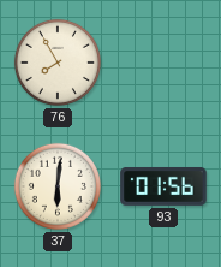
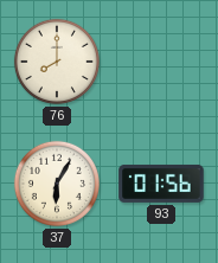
76: 7:55 -> 8:00 (57, 62)
37: 6:01 -> 6:05 (57, 184)
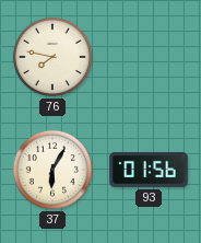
76: 8:00 -> 7:47 (52, 57)
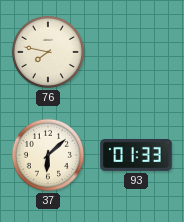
37: 6:05 -> 6:08 (48, 155)
93: 01:56 -> 01:33 (136, 155)
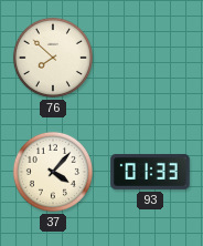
76: 7:47 -> 7:52 (53, 58)
37: 6:08 -> 4:07 (53, 172)
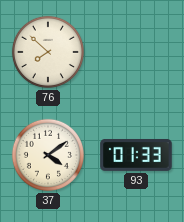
37: 4:07 -> 4:09 (48, 155)
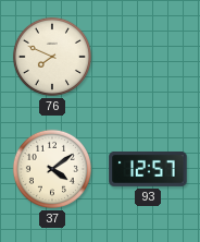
76: 7:52 -> 7:49 (52, 57)
93: 01:33 -> 12:57 (148, 169)
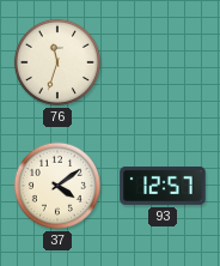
76: 7:49 -> 11:33 (57, 62)
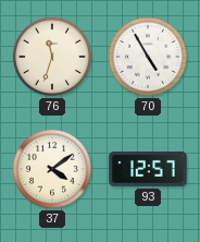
70: none -> 4:55 (148, 57)
